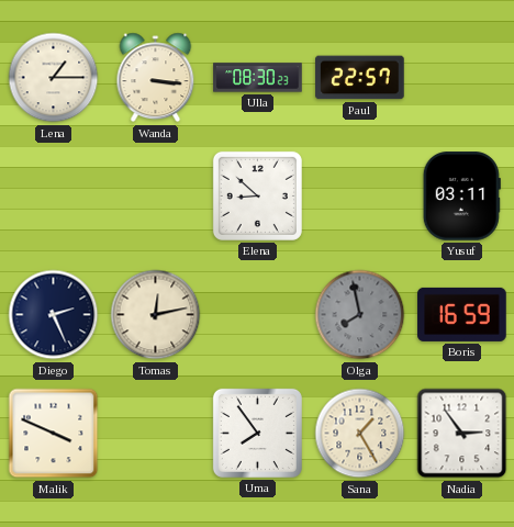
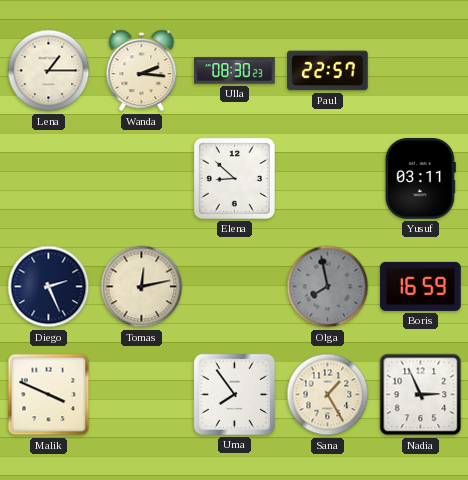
Wanda: 3:16 -> 2:16 (142, 71)
Nadia: 2:54 -> 2:56 (421, 395)
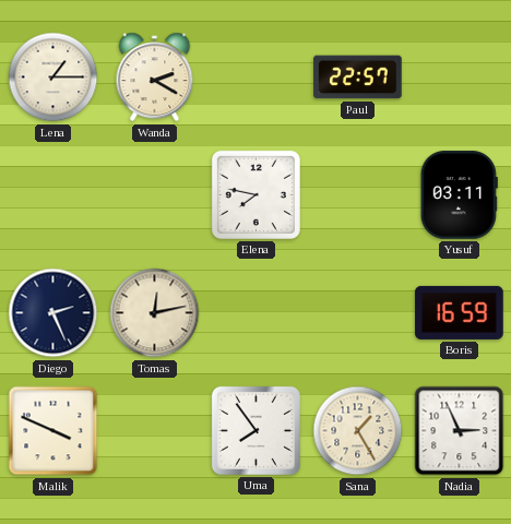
Wanda: 2:16 -> 2:20 (155, 78)
Ulla: 08:30 -> none (235, 71)
Elena: 8:52 -> 7:47 (255, 194)
Olga: 7:58 -> none (328, 287)
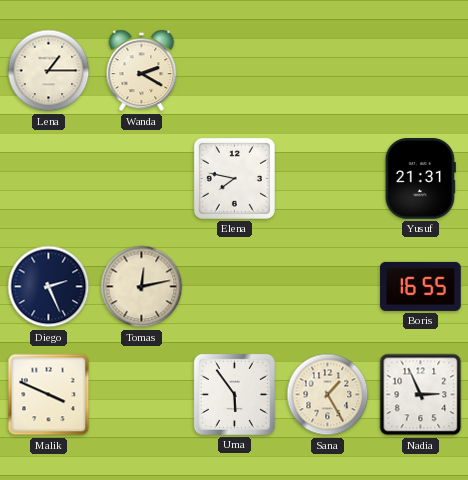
Paul: 22:57 -> none (358, 78)
Yusuf: 03:11 -> 21:31 (420, 179)
Boris: 16:59 -> 16:55 (421, 286)
Uma: 7:54 -> 5:54 (234, 394)
